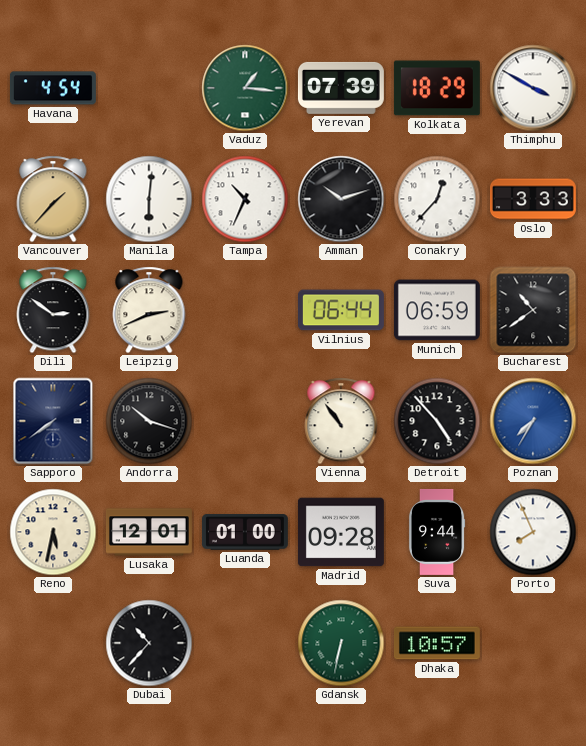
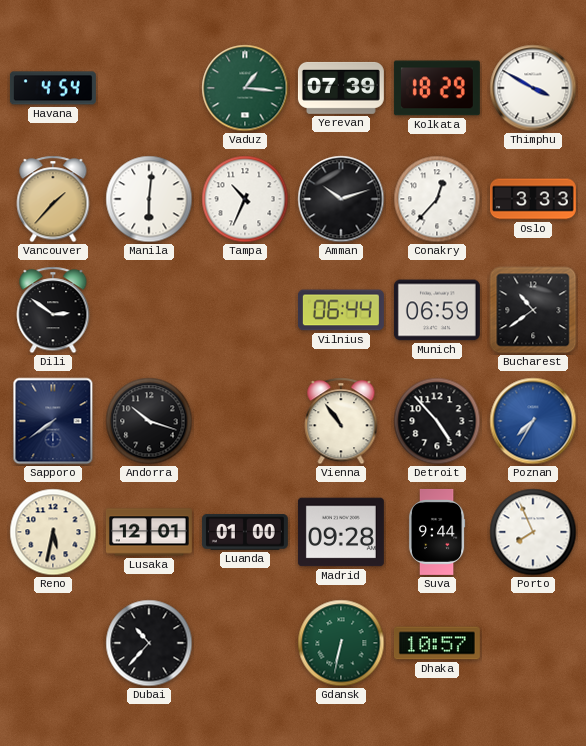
Leipzig: 2:41 -> none (149, 310)
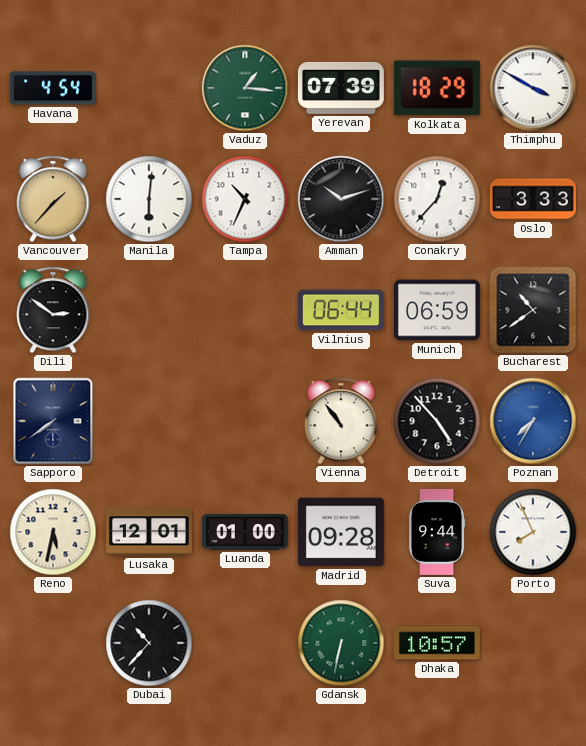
Andorra: 10:18 -> none (149, 421)
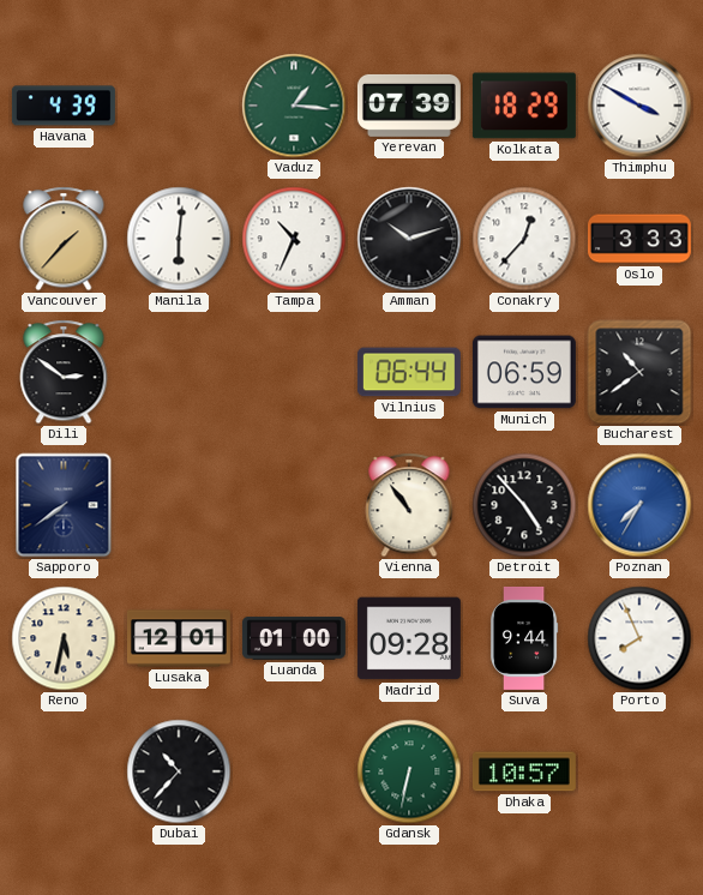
Havana: 4:54 -> 4:39 (64, 106)
